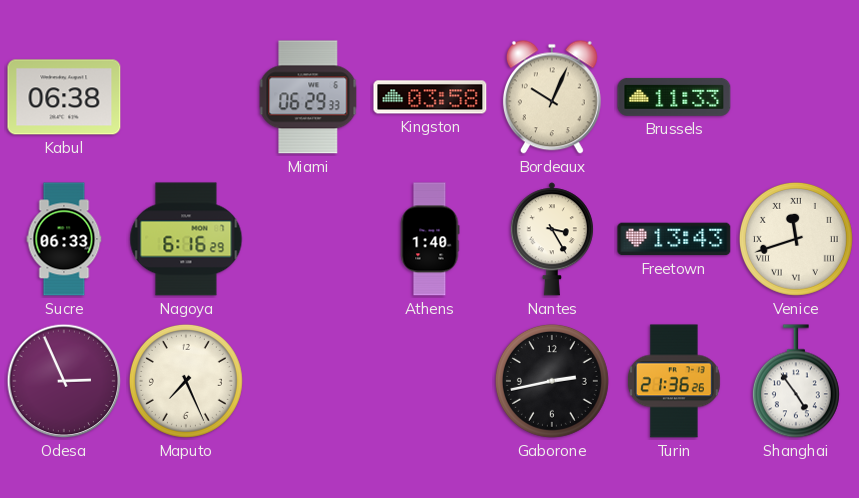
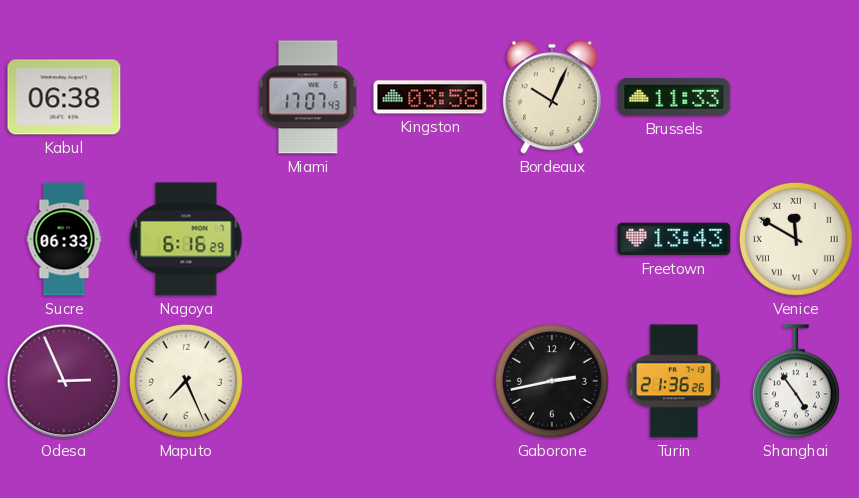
Miami: 06:29 -> 17:07 (308, 97)
Athens: 1:40 -> none (430, 239)
Nantes: 3:25 -> none (552, 239)
Venice: 11:42 -> 11:50 (796, 239)
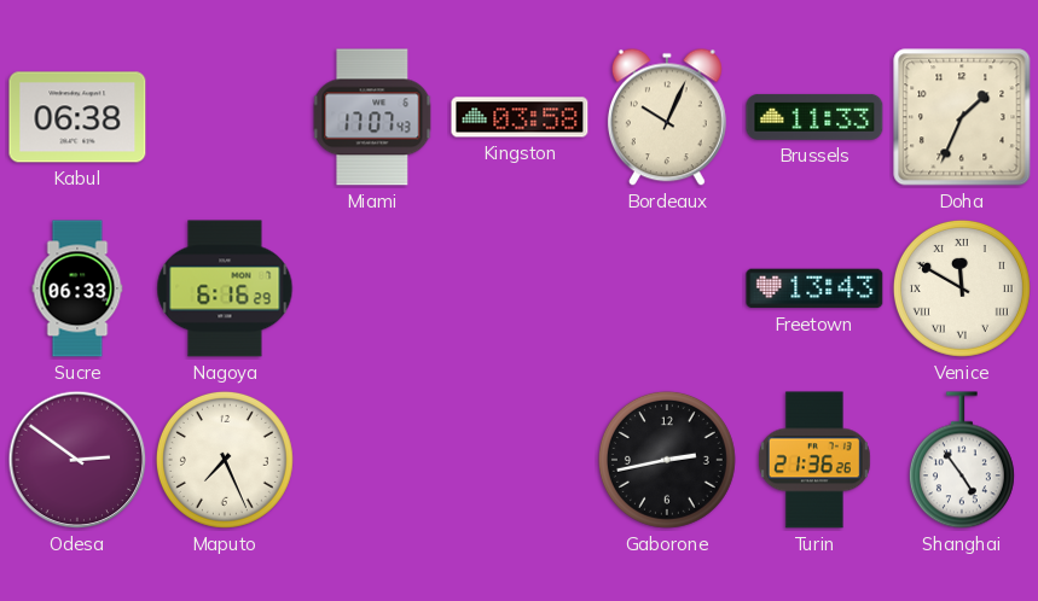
Doha: none -> 1:34 (962, 117)
Odesa: 2:56 -> 2:51 (77, 460)
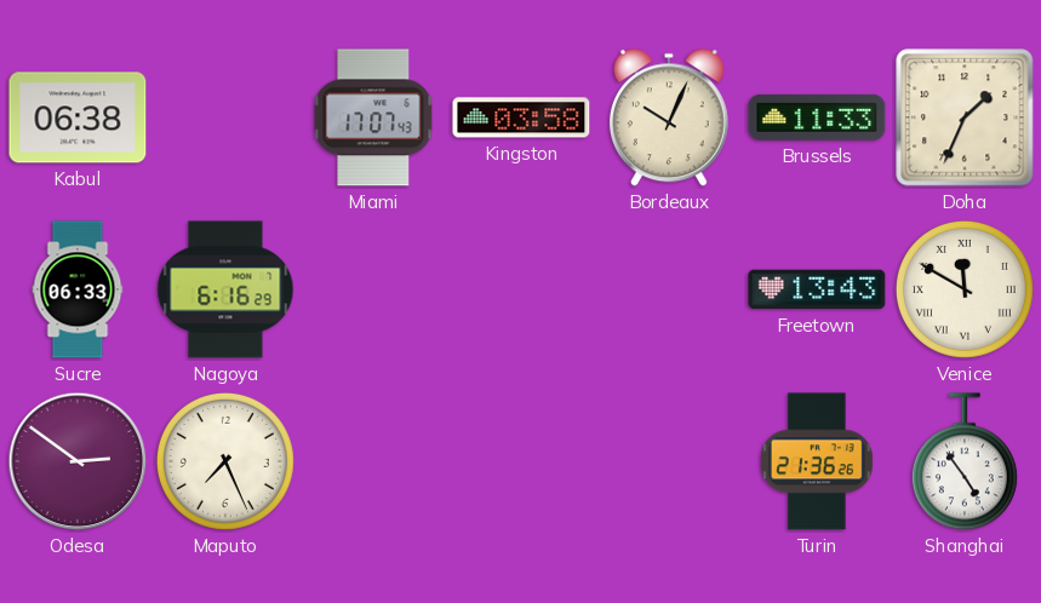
Gaborone: 2:43 -> none (667, 460)
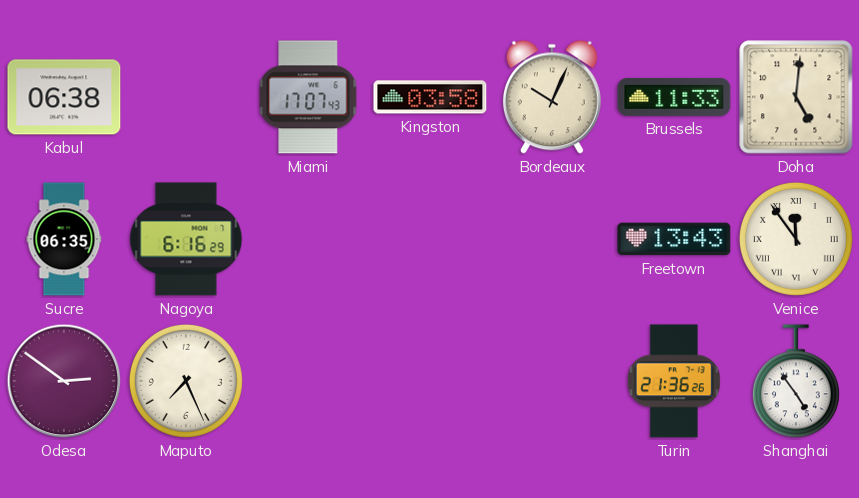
Doha: 1:34 -> 5:01 (796, 97)
Sucre: 06:33 -> 06:35 (64, 239)
Venice: 11:50 -> 11:54 (796, 239)
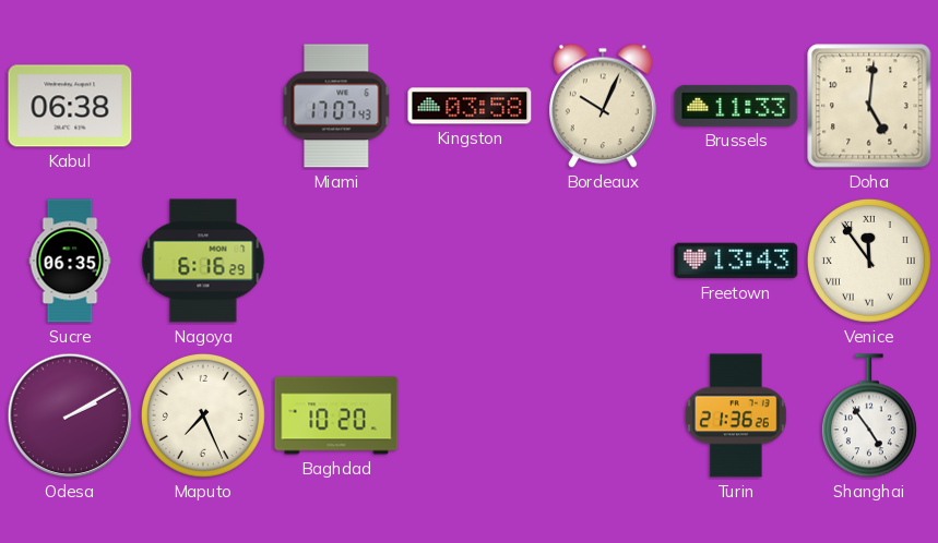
Odesa: 2:51 -> 2:10 (70, 415)
Baghdad: none -> 10:20 (336, 415)
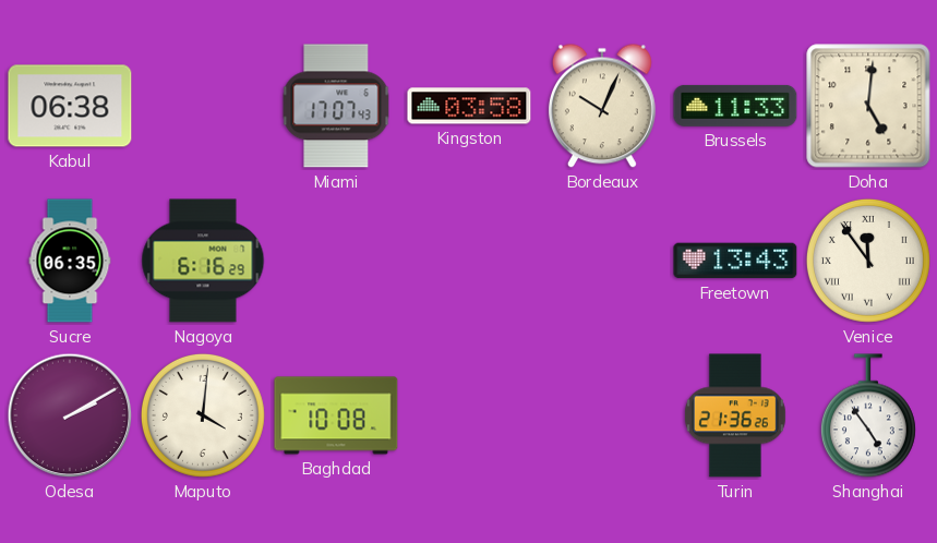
Maputo: 7:26 -> 4:01 (203, 415)
Baghdad: 10:20 -> 10:08 (336, 415)
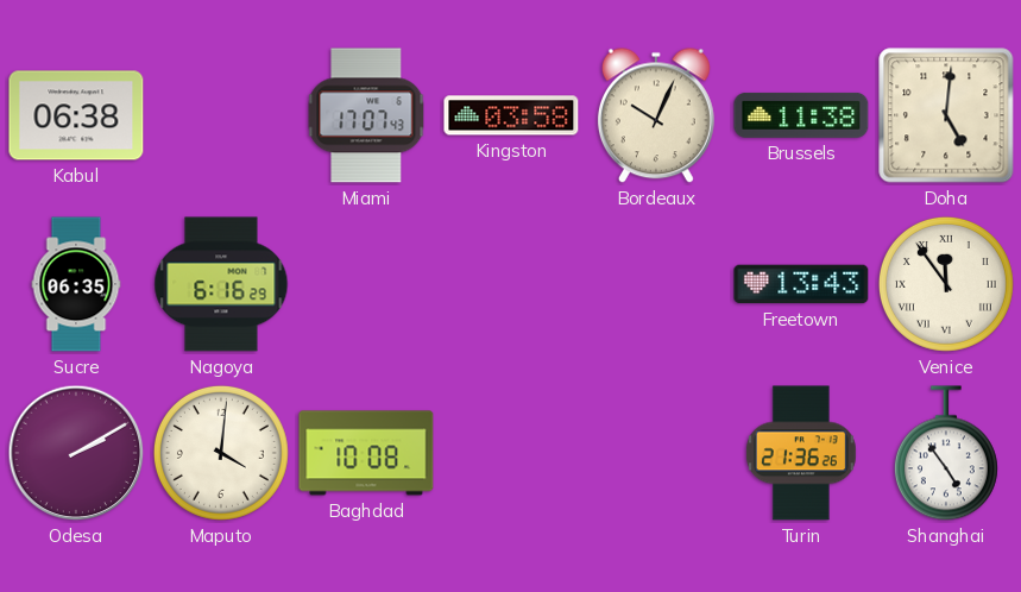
Brussels: 11:33 -> 11:38 (801, 115)
